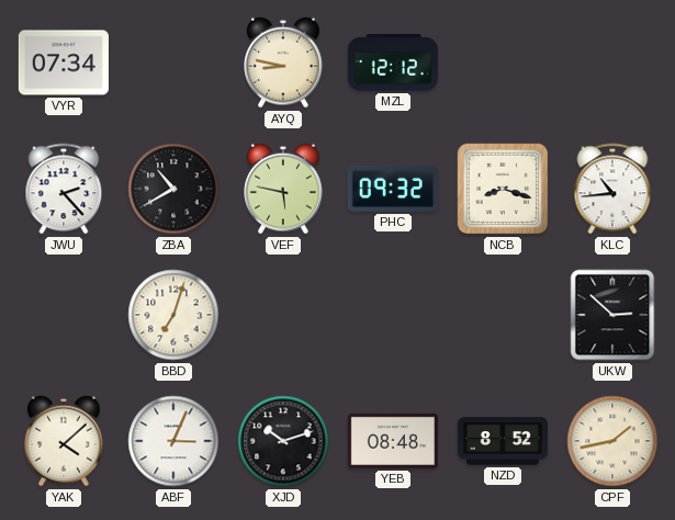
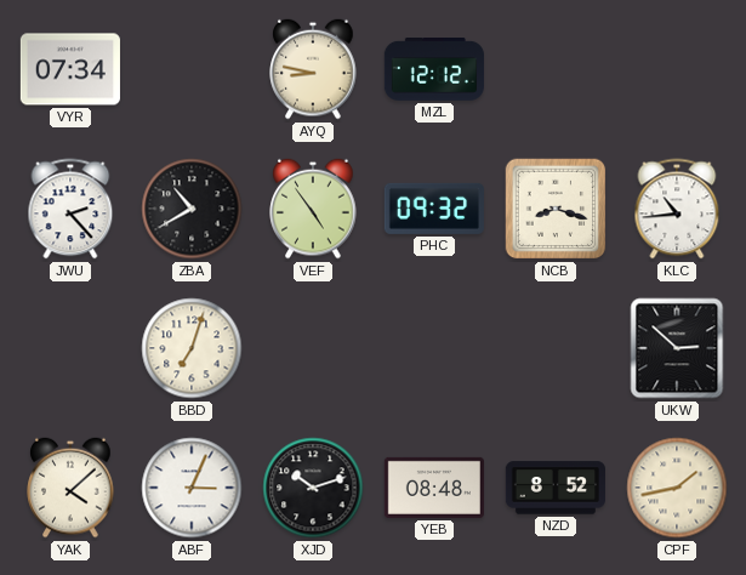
VEF: 5:47 -> 4:54 (313, 209)
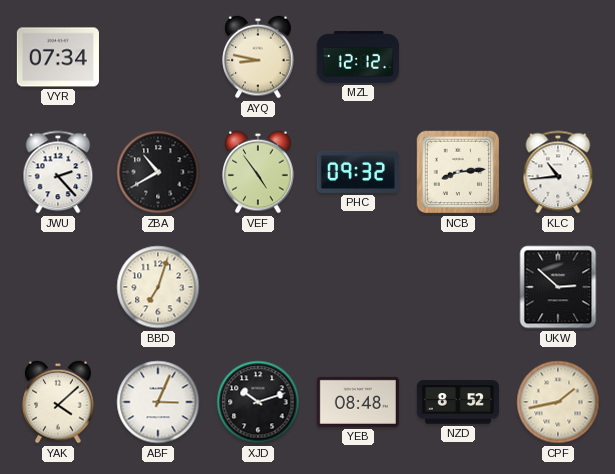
NCB: 8:18 -> 8:14 (458, 172)
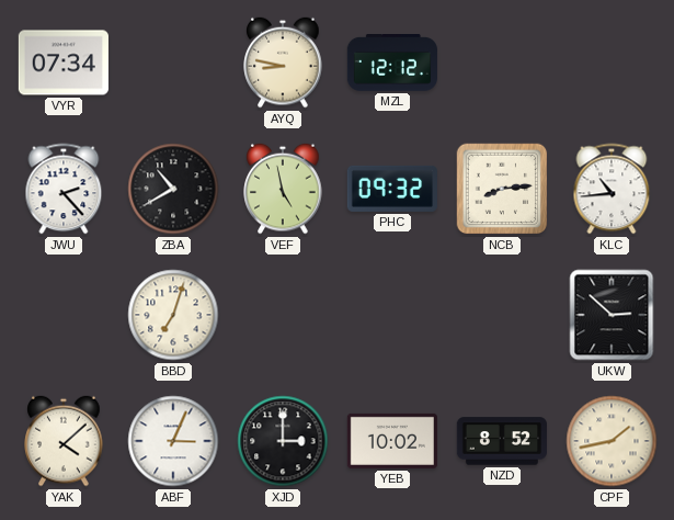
VEF: 4:54 -> 4:58 (283, 189)
XJD: 10:12 -> 3:00 (283, 441)
YEB: 08:48 -> 10:02 (392, 441)
